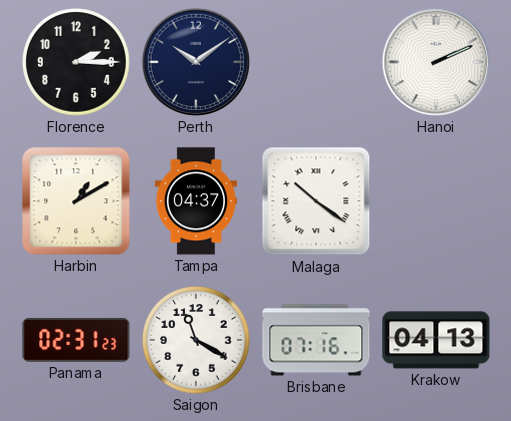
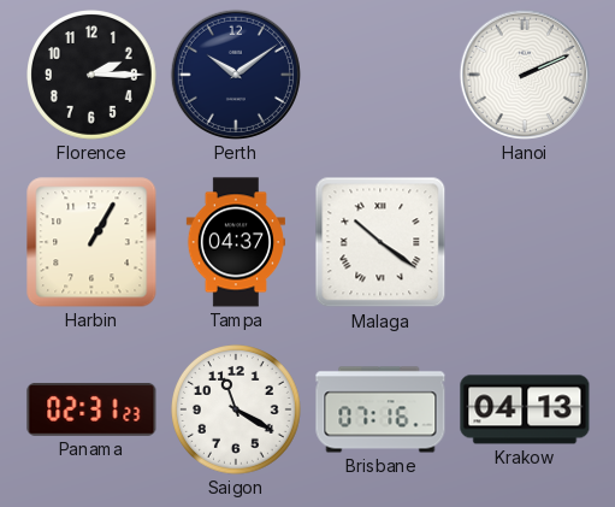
Harbin: 1:10 -> 1:05 (91, 242)
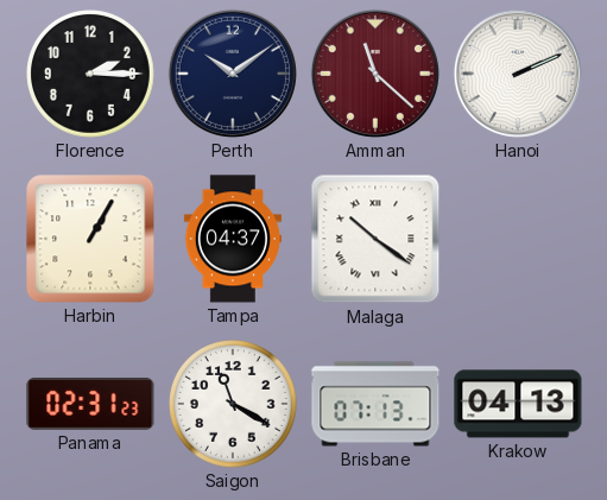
Amman: none -> 11:22 (375, 74)
Brisbane: 07:16 -> 07:13 (375, 404)
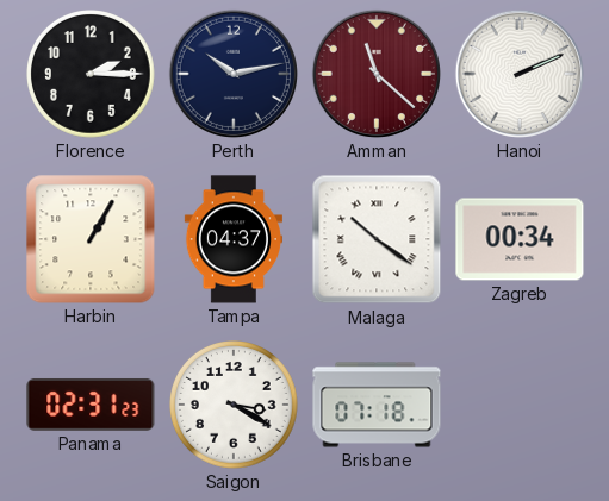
Perth: 10:09 -> 10:13 (234, 74)
Zagreb: none -> 00:34 (520, 239)
Saigon: 11:20 -> 3:20 (235, 406)
Brisbane: 07:13 -> 07:18 (377, 405)
Krakow: 04:13 -> none (518, 404)
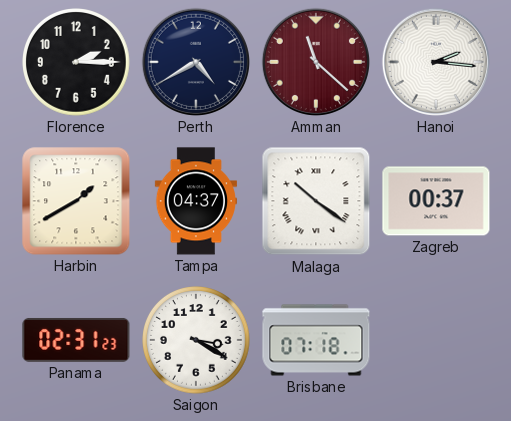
Perth: 10:13 -> 4:40 (196, 62)
Hanoi: 2:11 -> 2:16 (436, 62)
Harbin: 1:05 -> 1:40 (76, 201)
Zagreb: 00:34 -> 00:37 (436, 201)
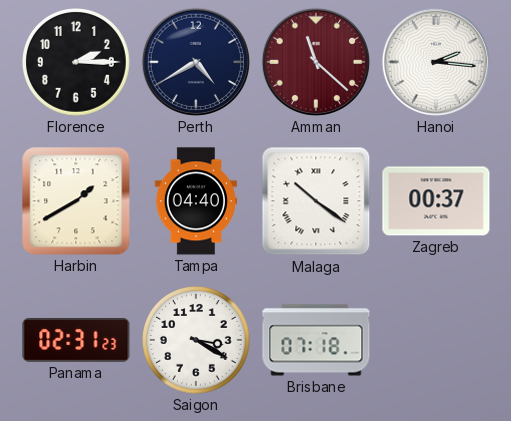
Tampa: 04:37 -> 04:40 (196, 201)
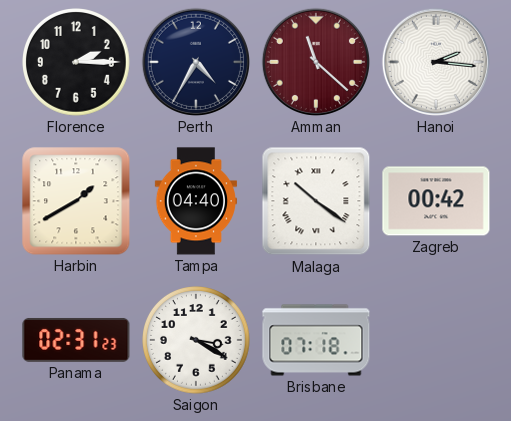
Perth: 4:40 -> 4:35 (196, 62)
Zagreb: 00:37 -> 00:42 (436, 201)
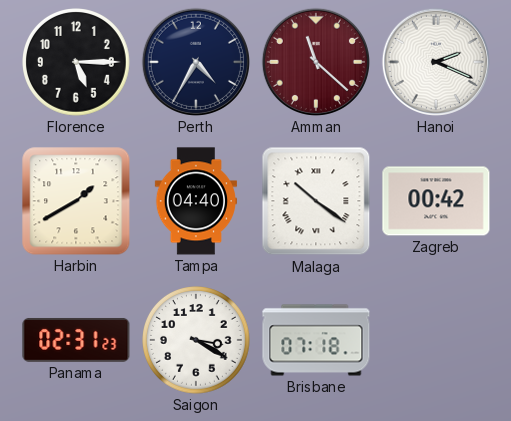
Florence: 2:15 -> 5:15 (77, 63)
Hanoi: 2:16 -> 2:19 (436, 62)
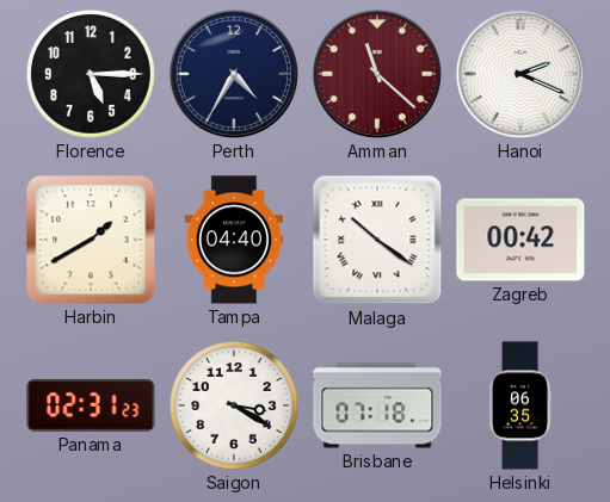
Helsinki: none -> 06:35 (520, 405)
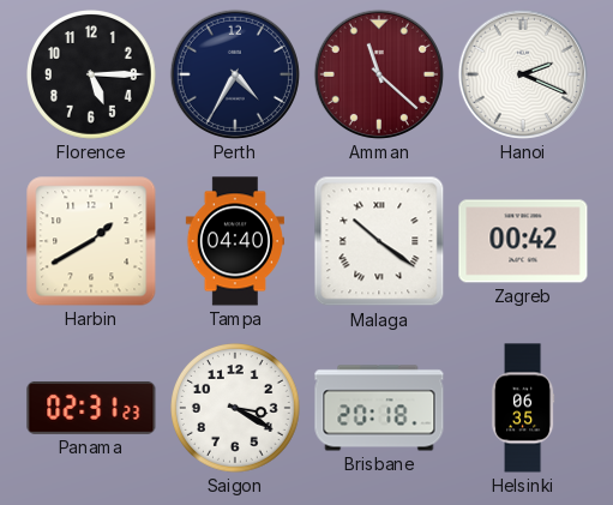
Brisbane: 07:18 -> 20:18 (379, 408)
